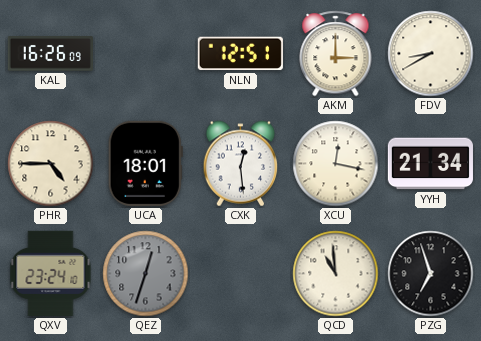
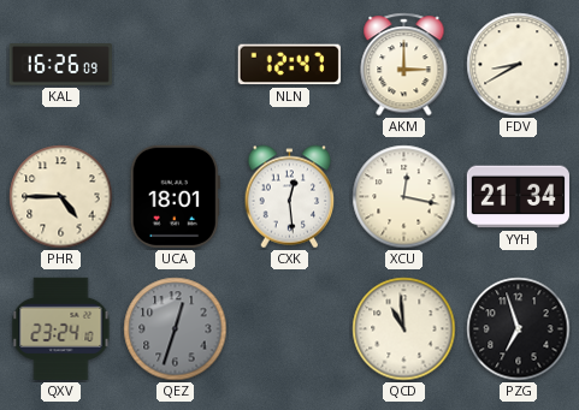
NLN: 12:51 -> 12:47 (289, 65)
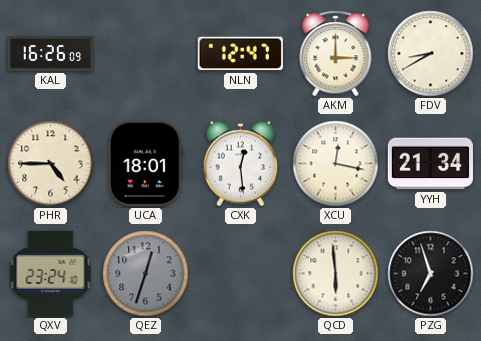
QCD: 10:59 -> 5:59 (336, 274)
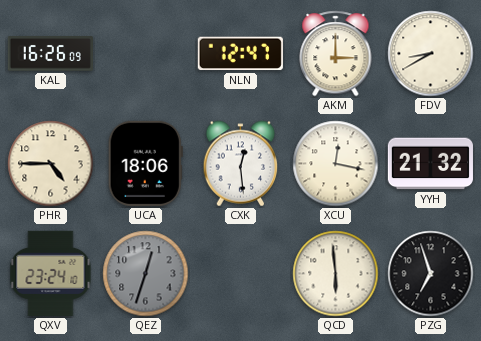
UCA: 18:01 -> 18:06 (145, 163)
YYH: 21:34 -> 21:32 (430, 164)
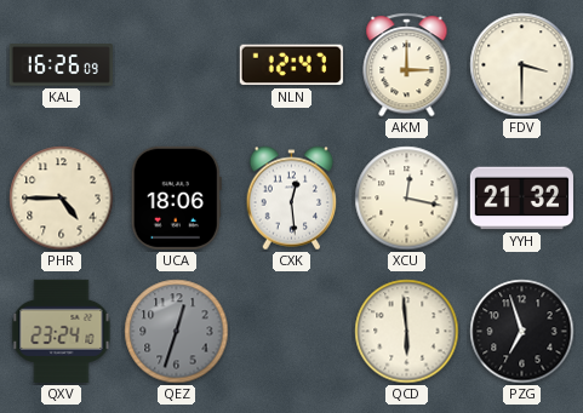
FDV: 8:40 -> 3:30 (522, 65)
